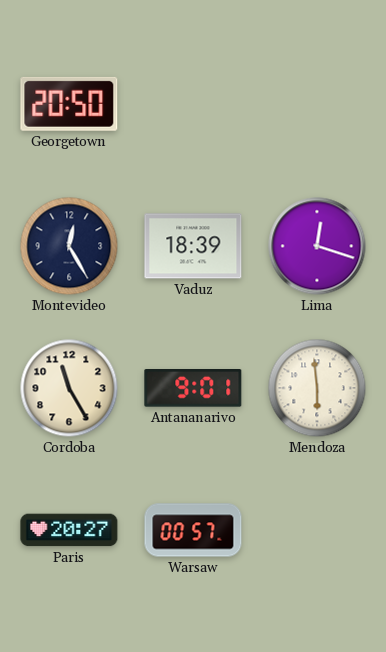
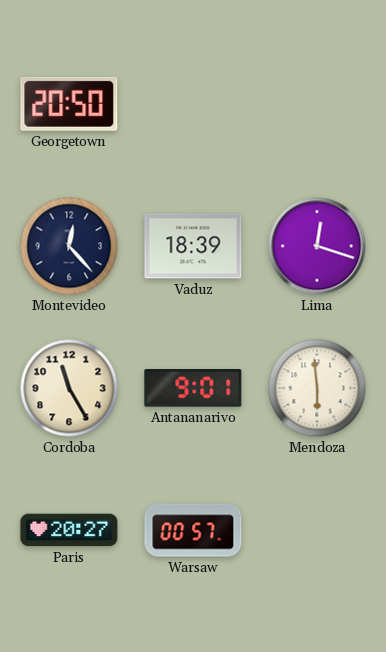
Montevideo: 12:25 -> 12:23 (69, 246)
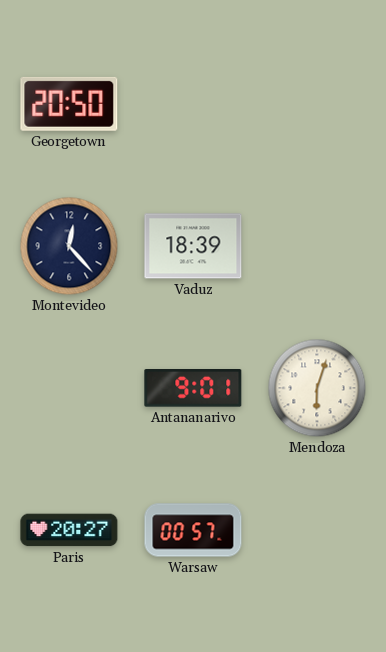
Lima: 12:18 -> none (317, 246)
Cordoba: 11:25 -> none (69, 388)
Mendoza: 5:59 -> 6:03 (317, 388)
